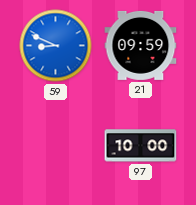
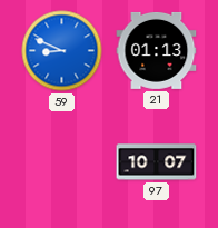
21: 09:59 -> 01:13 (157, 50)
97: 10:00 -> 10:07 (157, 162)
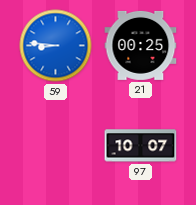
59: 8:49 -> 8:46 (56, 46)
21: 01:13 -> 00:25 (141, 45)
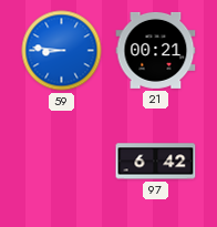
21: 00:25 -> 00:21 (156, 50)
97: 10:07 -> 6:42 (156, 162)
